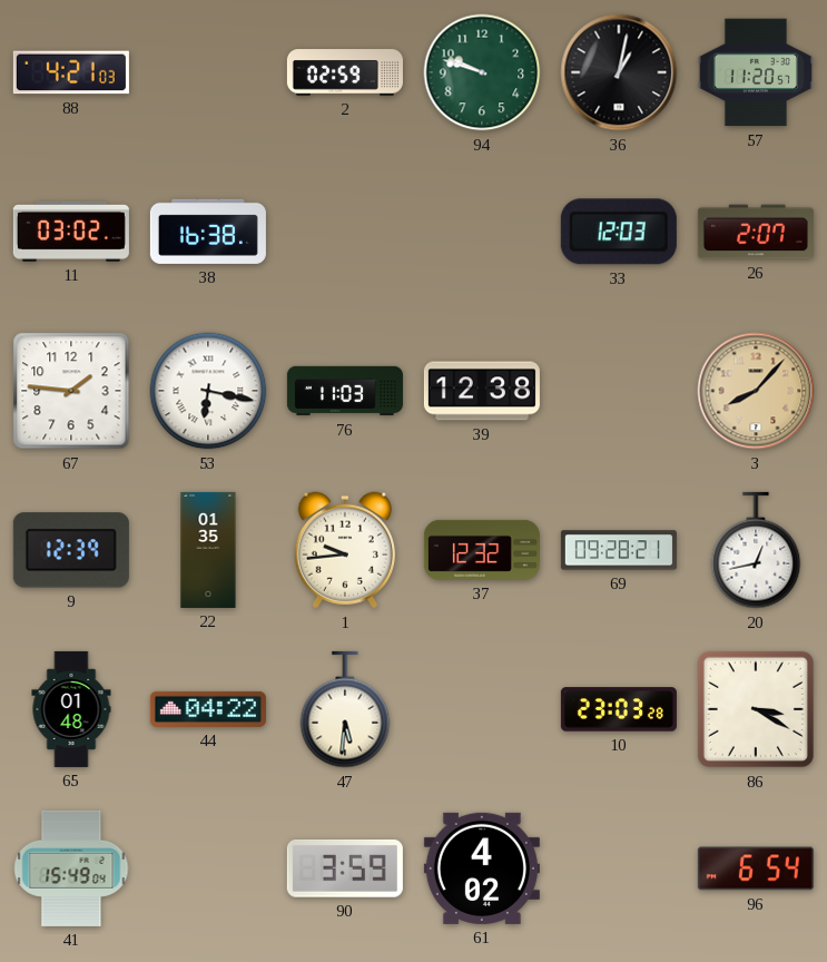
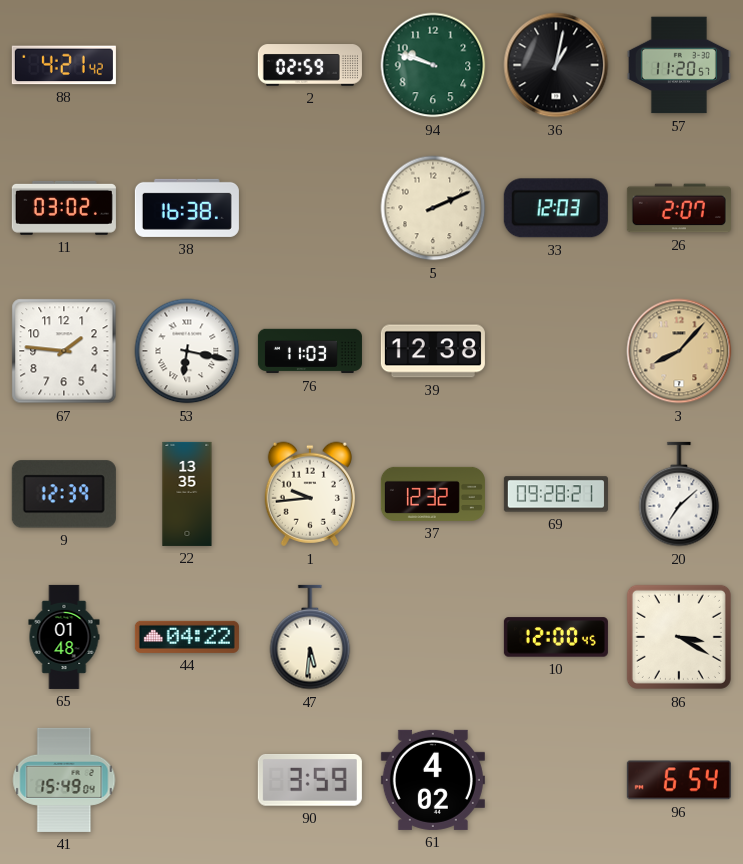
88: 4:21:03 -> 4:21:42 (64, 65)
5: none -> 2:11 (433, 208)
22: 01:35 -> 13:35 (187, 494)
20: 12:43 -> 7:08 (679, 494)
10: 23:03 -> 12:00 (556, 637)
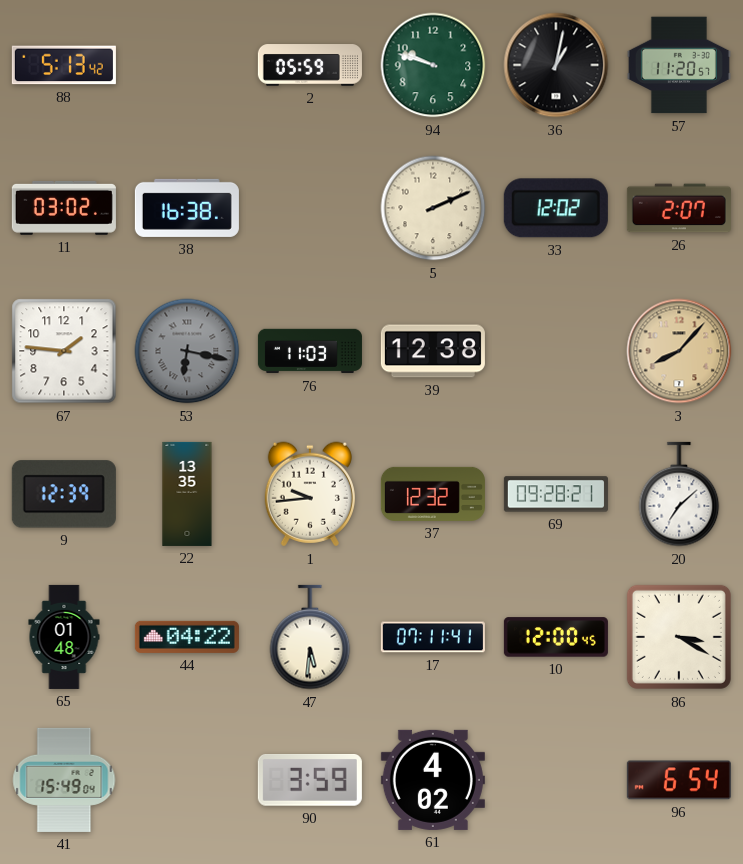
88: 4:21 -> 5:13 (64, 65)
2: 02:59 -> 05:59 (310, 65)
33: 12:03 -> 12:02 (556, 208)
53 dial: white -> grey (187, 351)
17: none -> 07:11 (433, 637)
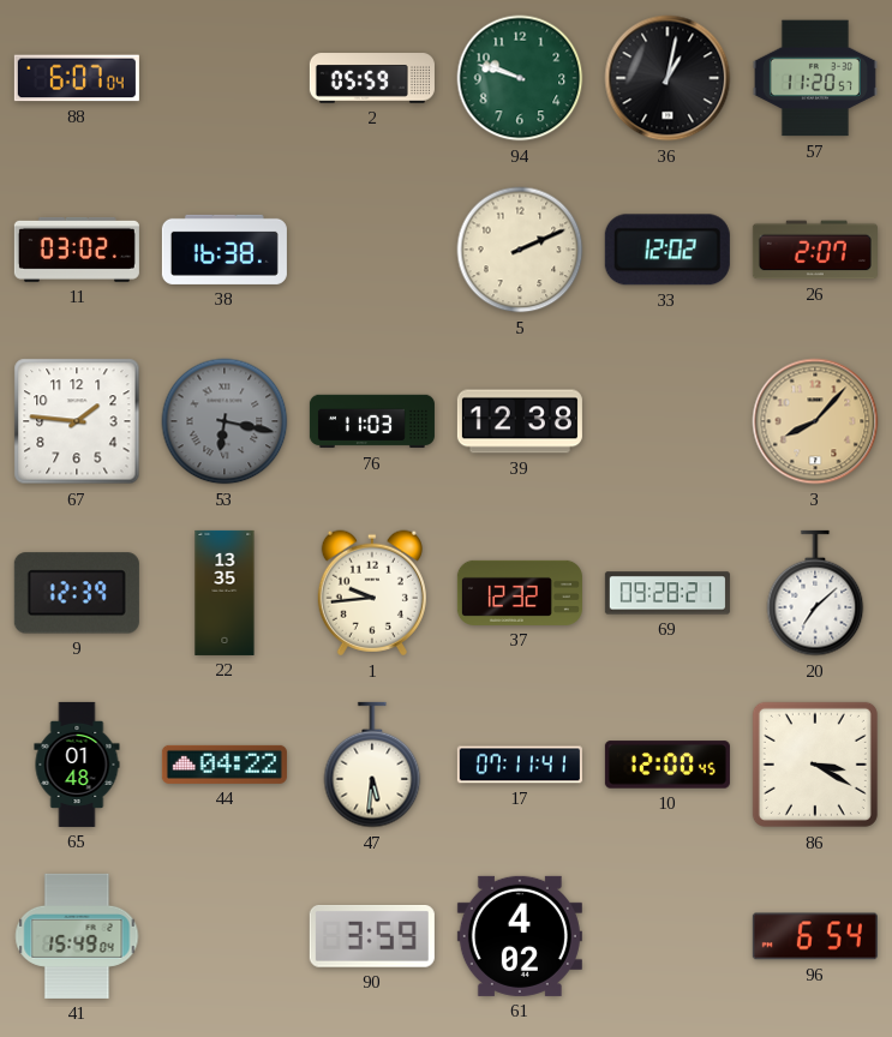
88: 5:13 -> 6:07 (77, 78)
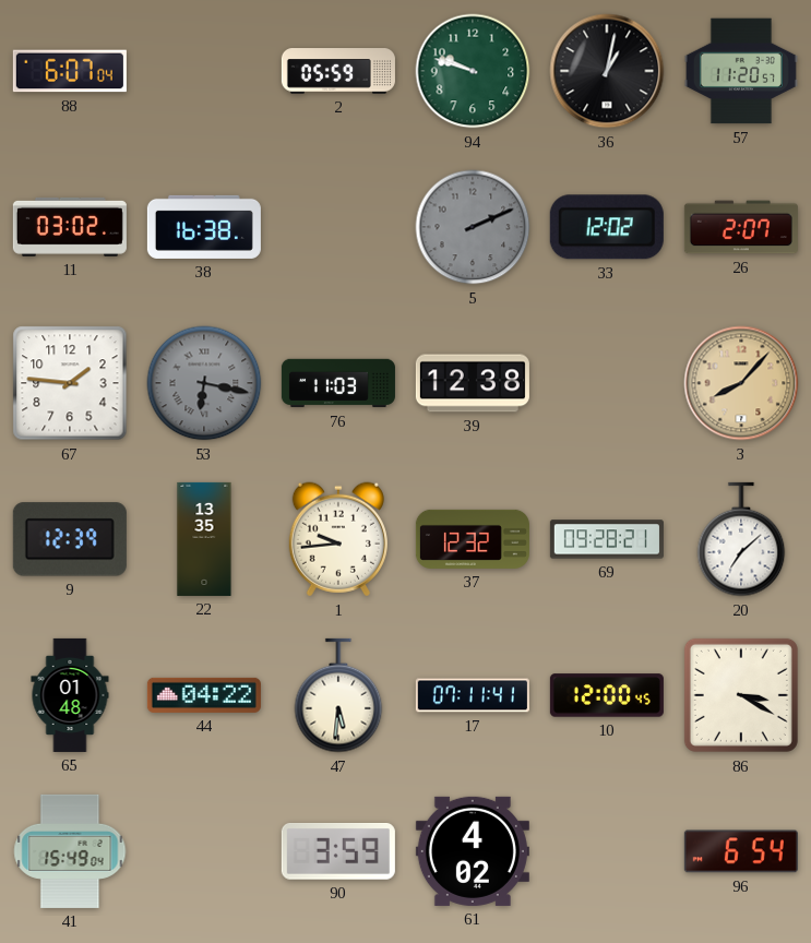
5 dial: cream -> grey (473, 227)
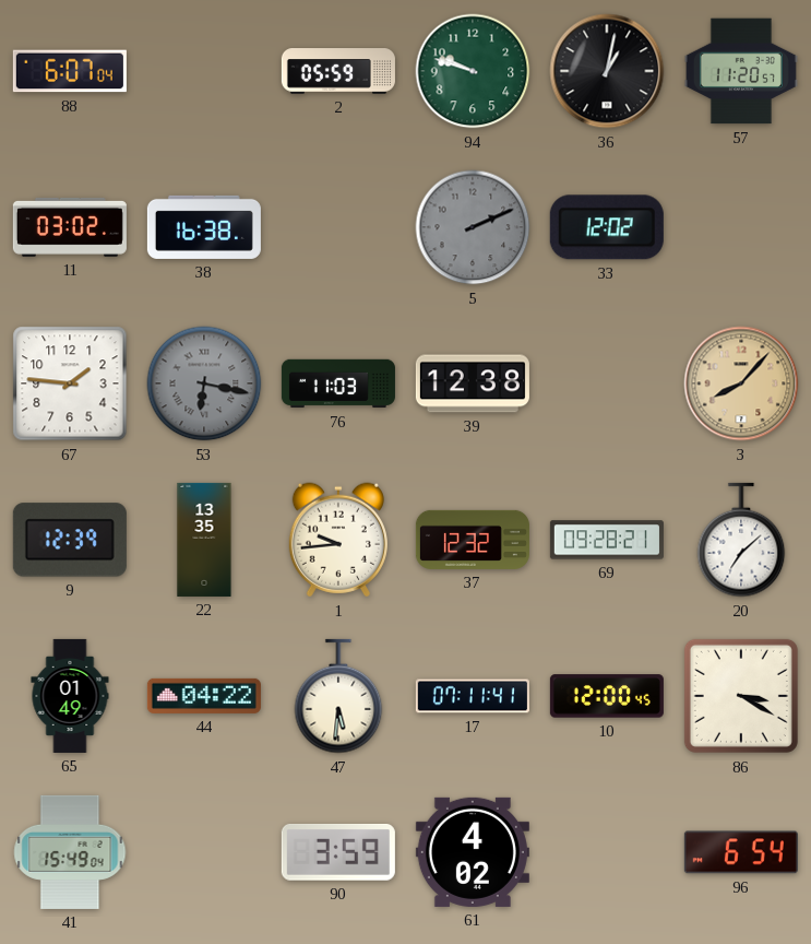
26: 2:07 -> none (741, 227)
65: 01:48 -> 01:49 (70, 696)
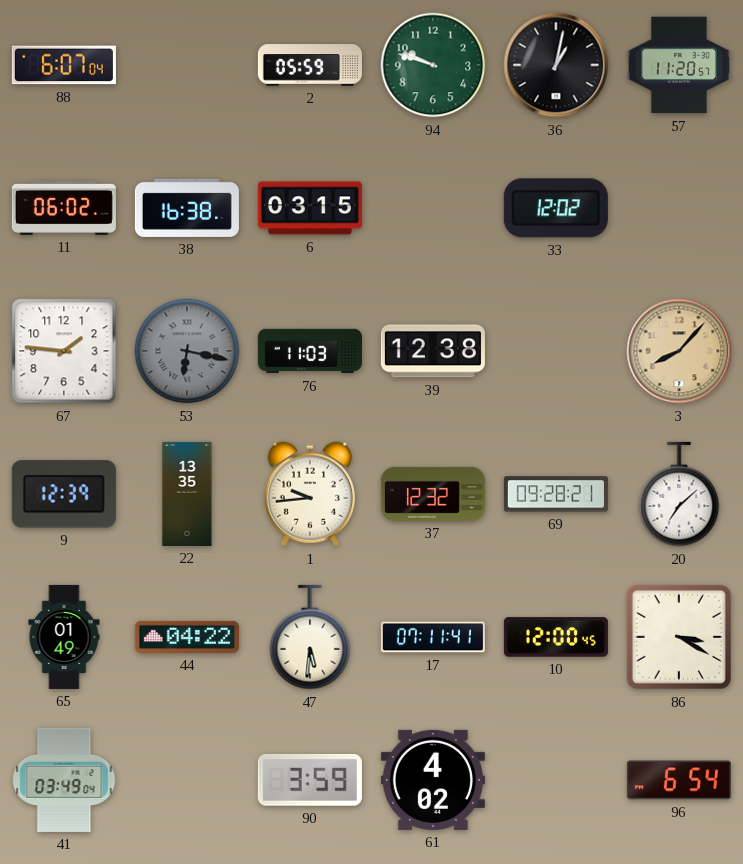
11: 03:02 -> 06:02 (64, 208)
6: none -> 03:15 (310, 208)
5: 2:11 -> none (473, 227)
41: 15:49 -> 03:49 (64, 780)
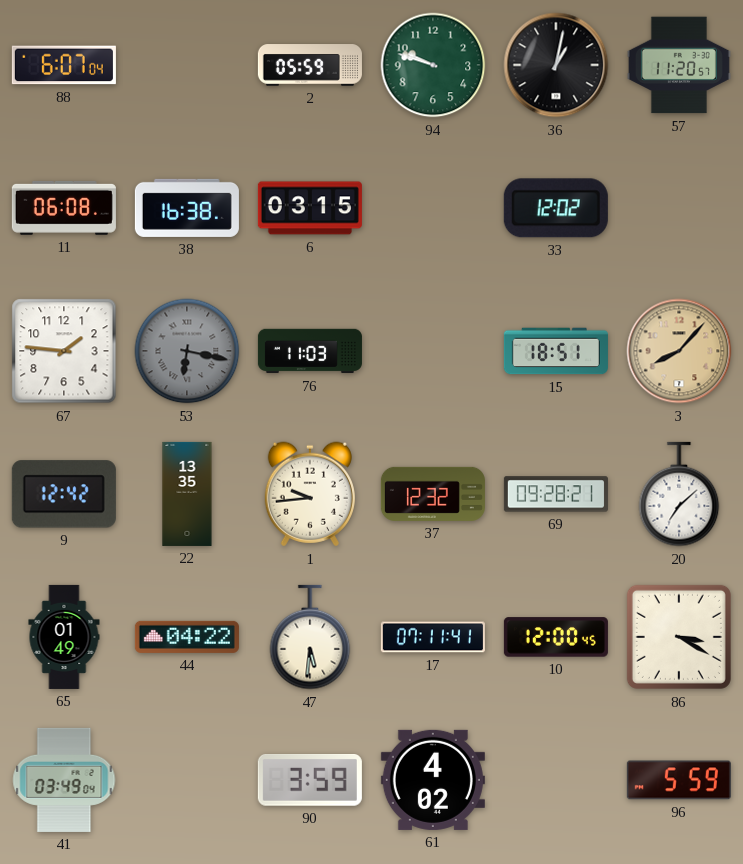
11: 06:02 -> 06:08 (64, 208)
39: 12:38 -> none (433, 351)
15: none -> 18:51 (556, 351)
9: 12:39 -> 12:42 (64, 494)
96: 6:54 -> 5:59 (679, 780)
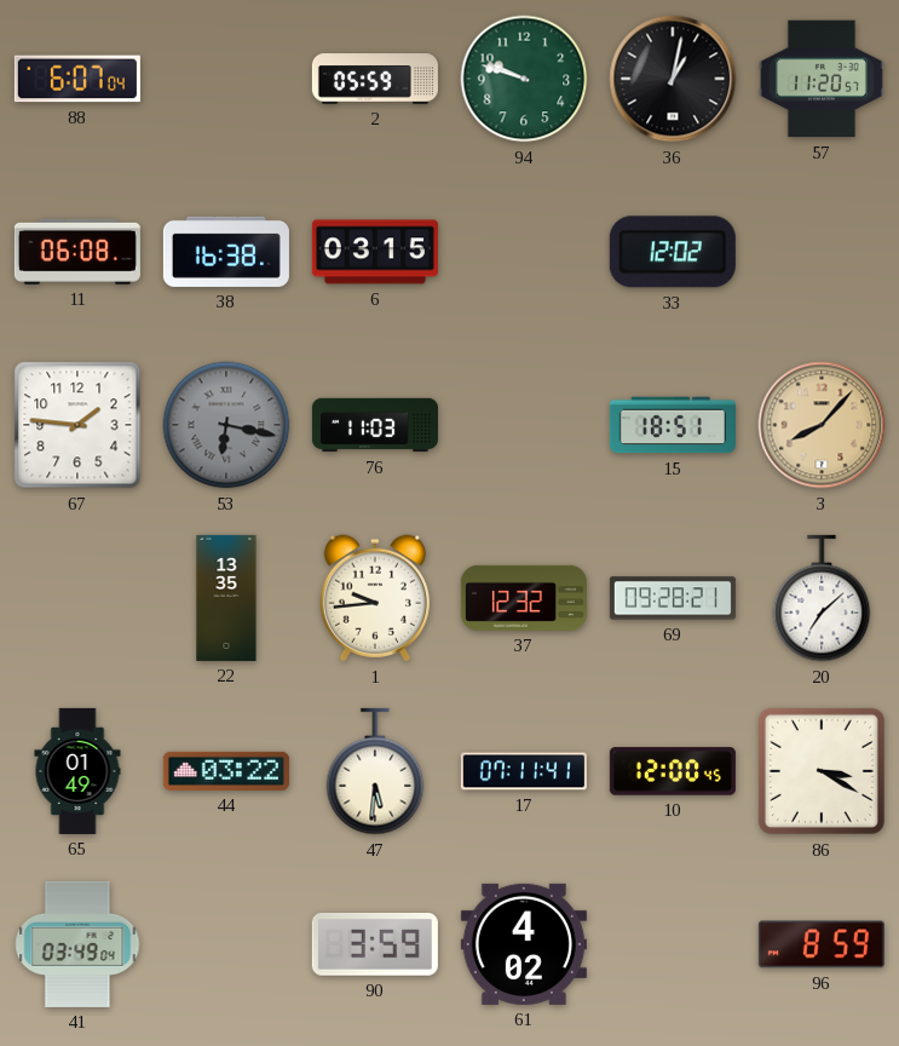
9: 12:42 -> none (64, 494)
44: 04:22 -> 03:22 (226, 771)
96: 5:59 -> 8:59 (822, 944)
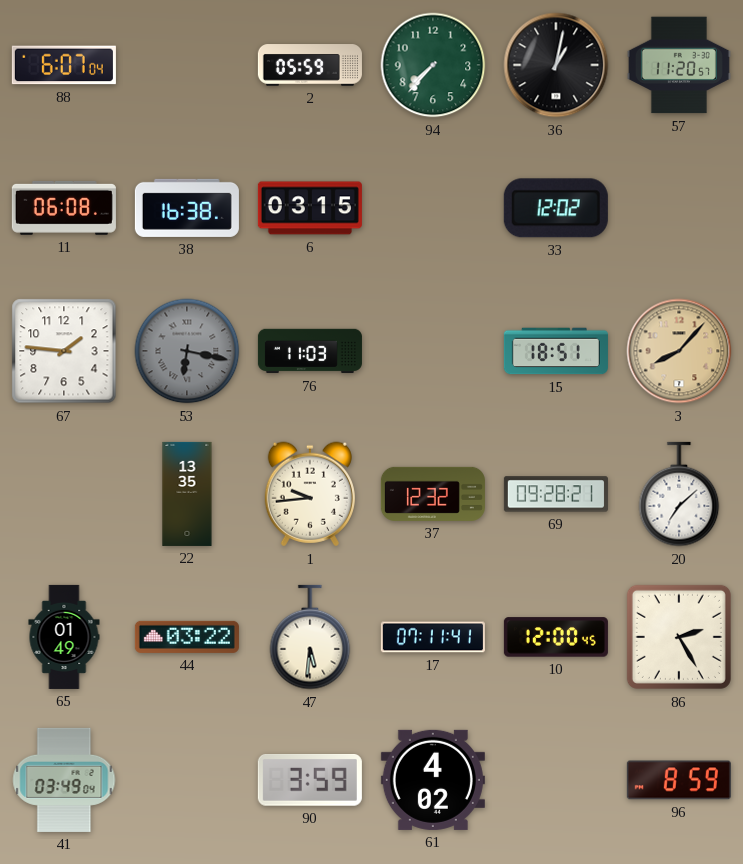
94: 9:48 -> 7:37 (433, 65)
86: 3:20 -> 2:25 (679, 637)
